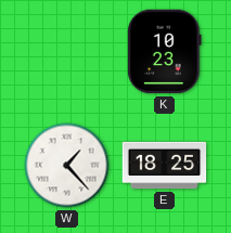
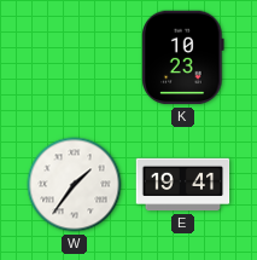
W: 1:23 -> 1:36 (75, 185)
E: 18:25 -> 19:41 (183, 185)
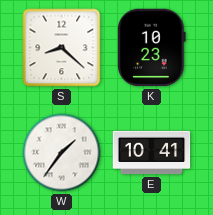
S: none -> 8:22 (62, 48)
E: 19:41 -> 10:41 (152, 153)
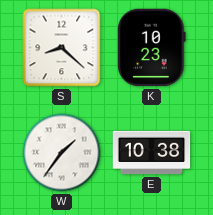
E: 10:41 -> 10:38 (152, 153)
